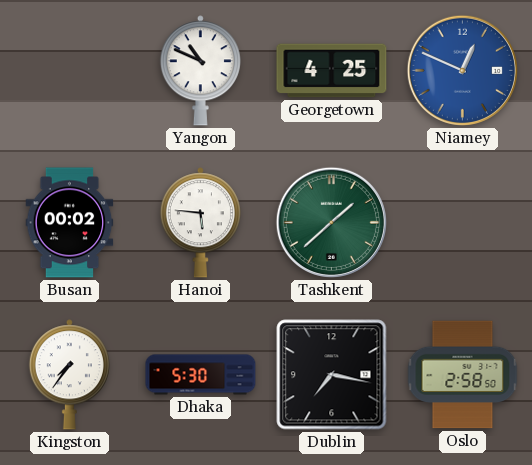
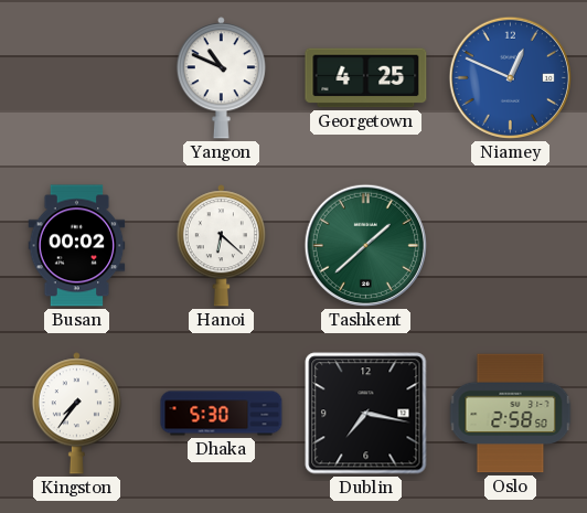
Hanoi: 5:46 -> 6:22 (221, 246)
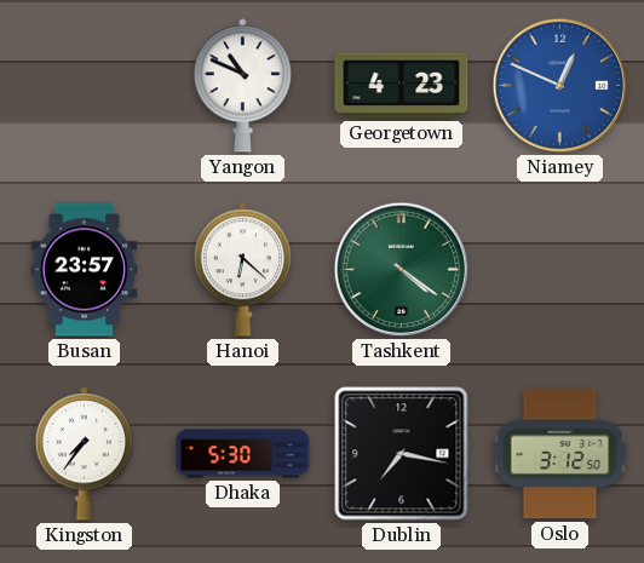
Georgetown: 4:25 -> 4:23 (402, 86)
Busan: 00:02 -> 23:57 (85, 270)
Tashkent: 1:38 -> 4:21 (401, 269)
Oslo: 2:58 -> 3:12 (560, 454)
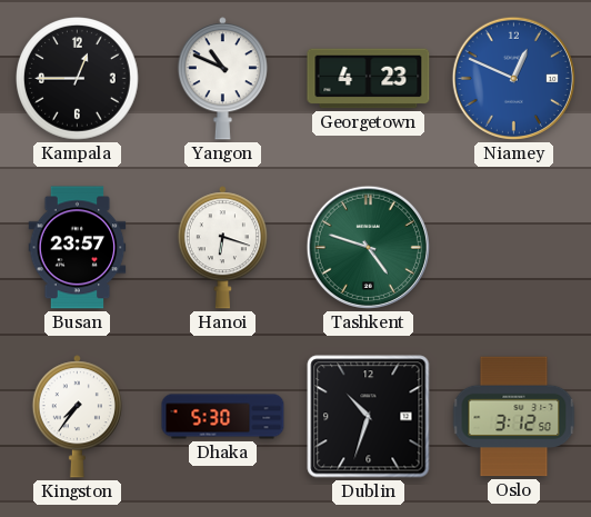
Kampala: none -> 12:45 (78, 79)
Hanoi: 6:22 -> 6:18 (222, 248)
Tashkent: 4:21 -> 4:48 (368, 247)
Dublin: 7:17 -> 10:33 (369, 417)
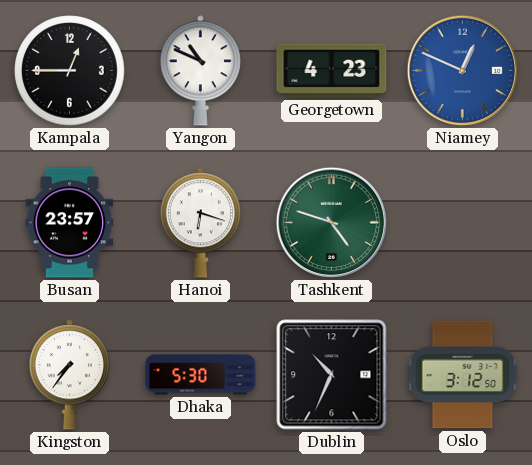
Dublin: 10:33 -> 10:34 (332, 375)
